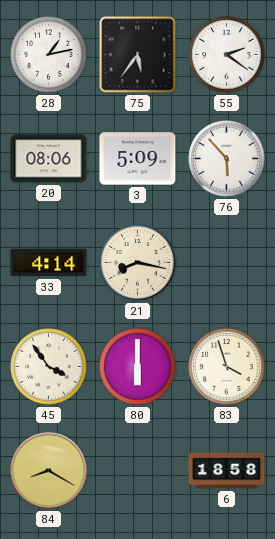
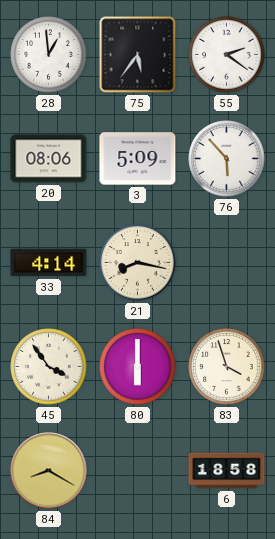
28: 1:13 -> 12:59 (49, 55)
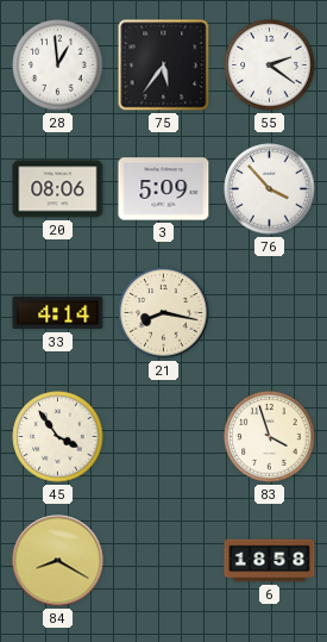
76: 5:53 -> 3:53 (270, 189)
80: 6:00 -> none (138, 367)
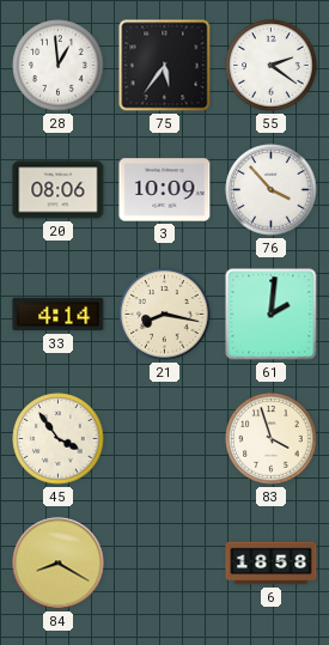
3: 5:09 -> 10:09 (165, 190)
61: none -> 2:01 (272, 315)
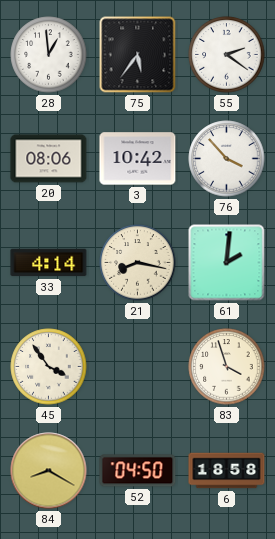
3: 10:09 -> 10:42 (138, 159)
52: none -> 04:50 (138, 471)
